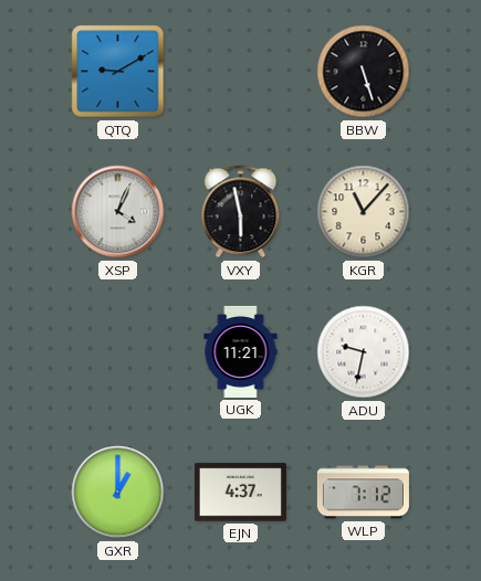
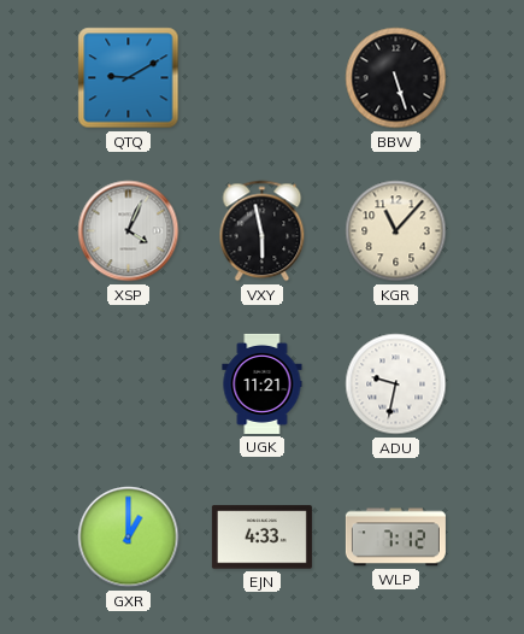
EJN: 4:37 -> 4:33 (261, 538)
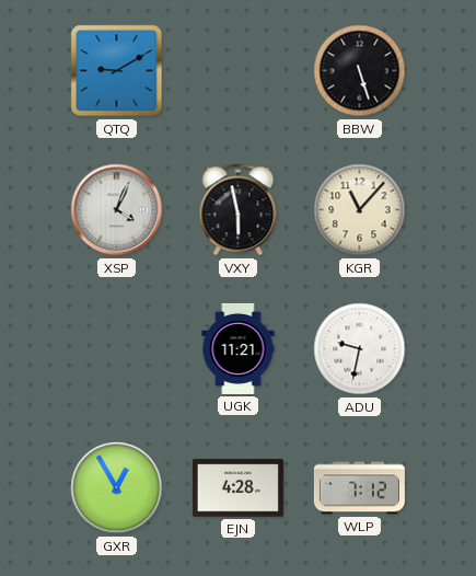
GXR: 1:00 -> 12:55 (117, 488)
EJN: 4:33 -> 4:28 (237, 488)
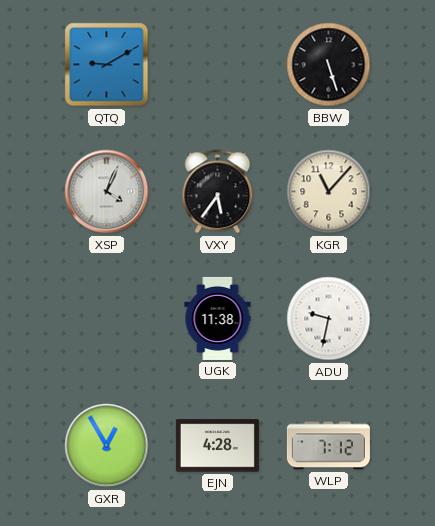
VXY: 5:58 -> 5:36 (218, 192)
UGK: 11:21 -> 11:38 (218, 318)
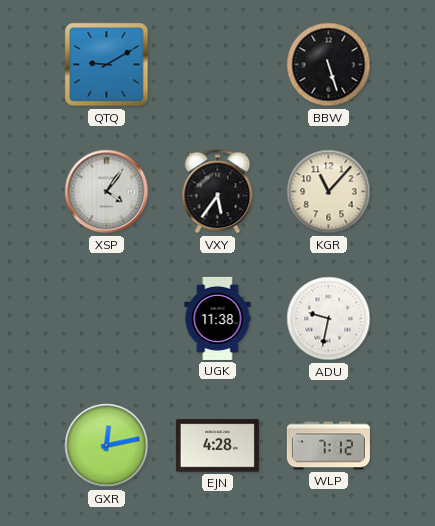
XSP: 4:04 -> 4:06 (107, 192)
GXR: 12:55 -> 12:13 (107, 446)
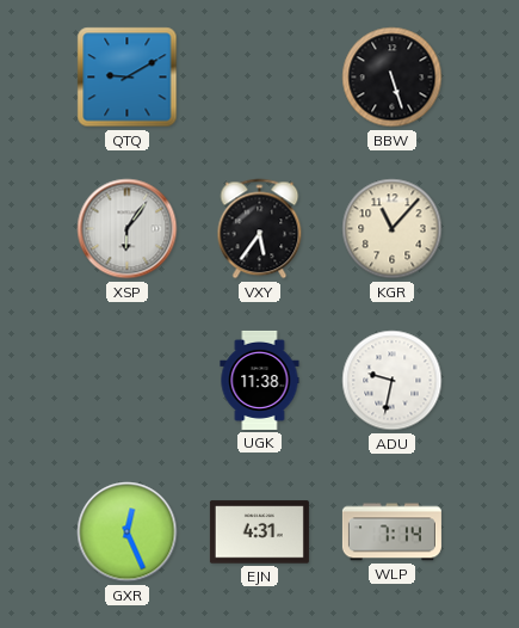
XSP: 4:06 -> 6:06 (128, 229)
GXR: 12:13 -> 12:26 (128, 532)
EJN: 4:28 -> 4:31 (259, 532)
WLP: 7:12 -> 7:14 (391, 532)
